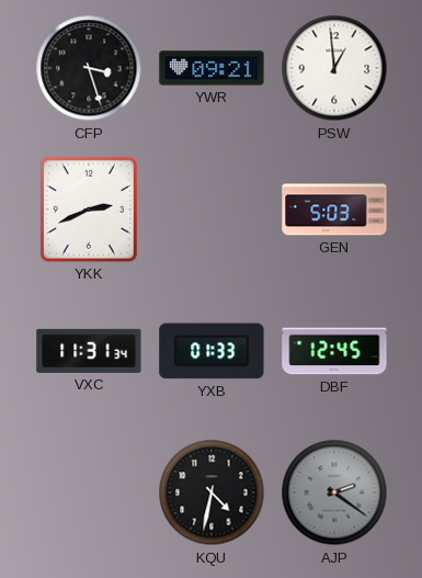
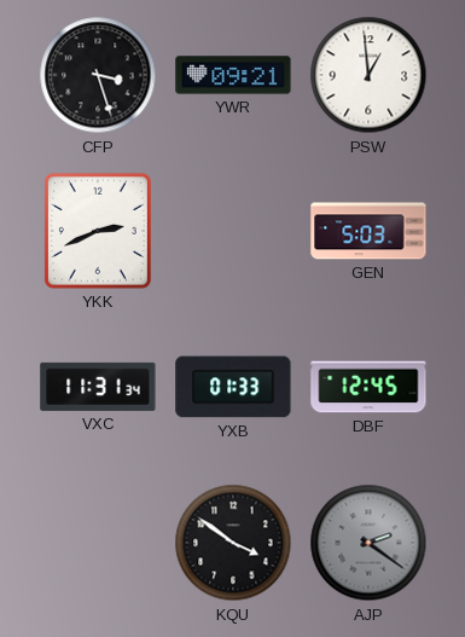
KQU: 4:32 -> 3:51 (233, 543)
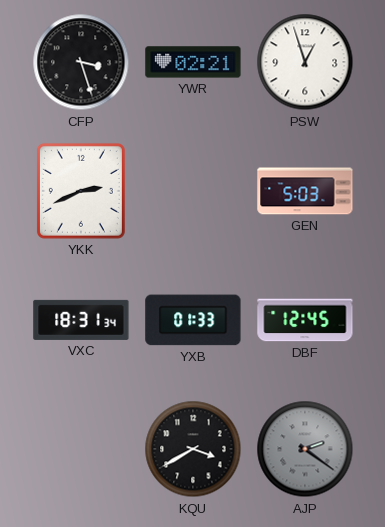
YWR: 09:21 -> 02:21 (193, 62)
PSW: 12:59 -> 12:57 (305, 62)
VXC: 11:31 -> 18:31 (81, 320)
KQU: 3:51 -> 3:40 (193, 449)
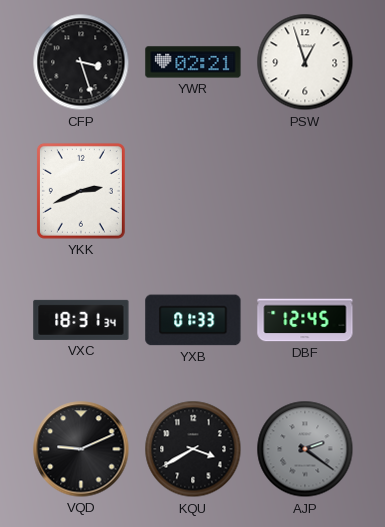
GEN: 5:03 -> none (305, 191)
VQD: none -> 9:11 (81, 449)
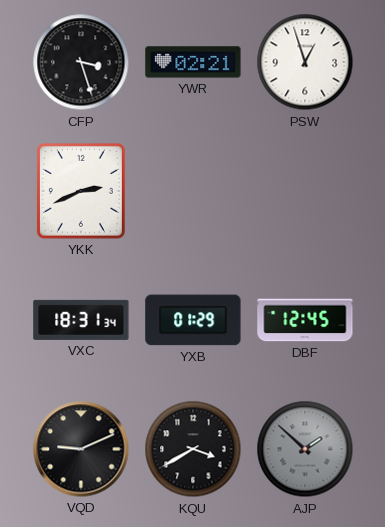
YXB: 01:33 -> 01:29 (193, 320)
AJP: 2:21 -> 1:52 (305, 449)
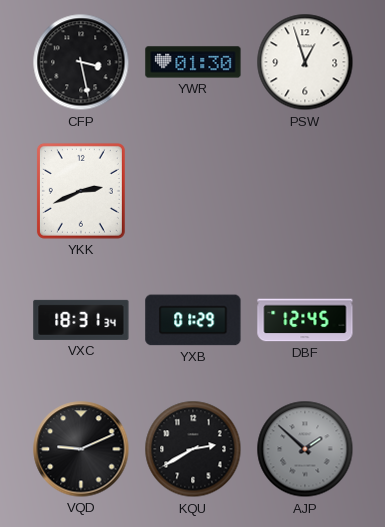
CFP: 3:27 -> 3:28 (81, 62)
YWR: 02:21 -> 01:30 (193, 62)
KQU: 3:40 -> 2:40 (193, 449)
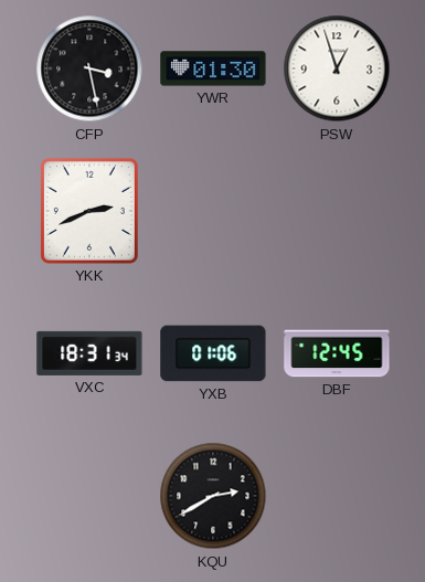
YXB: 01:29 -> 01:06 (213, 353)
VQD: 9:11 -> none (81, 449)
AJP: 1:52 -> none (305, 449)
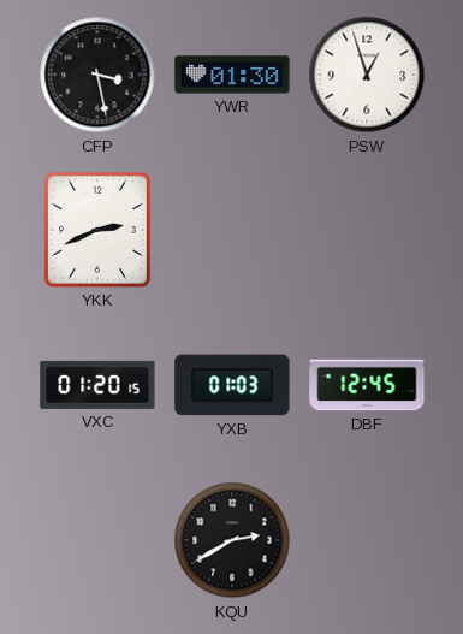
VXC: 18:31 -> 01:20 (97, 385)
YXB: 01:06 -> 01:03 (232, 385)
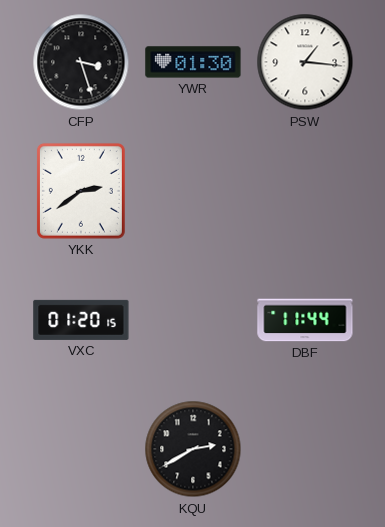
CFP: 3:28 -> 3:27 (81, 62)
PSW: 12:57 -> 1:16 (305, 62)
YKK: 2:41 -> 2:39 (81, 191)
YXB: 01:03 -> none (232, 385)
DBF: 12:45 -> 11:44 (305, 320)
